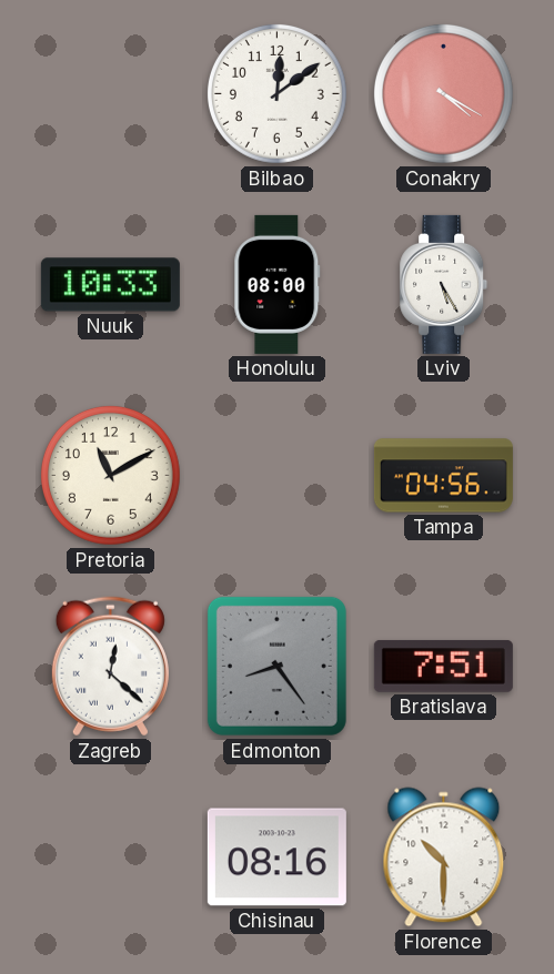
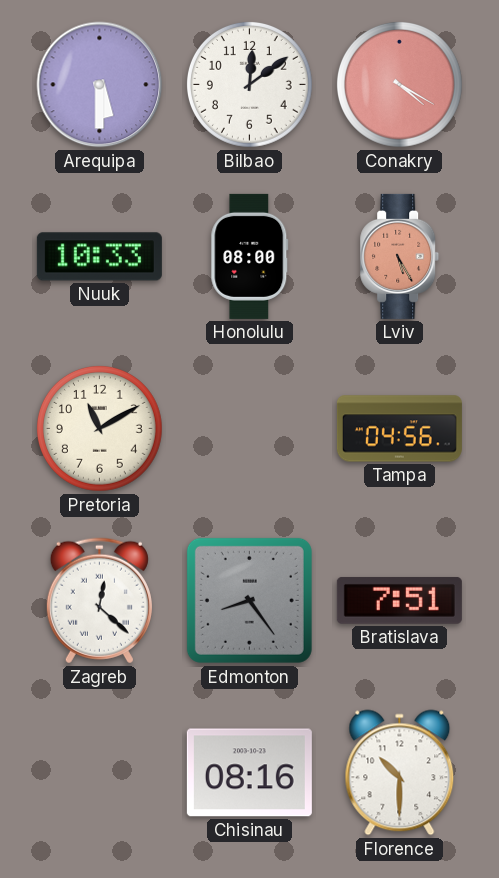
Arequipa: none -> 5:30 (100, 85)
Lviv dial: white -> salmon (400, 256)
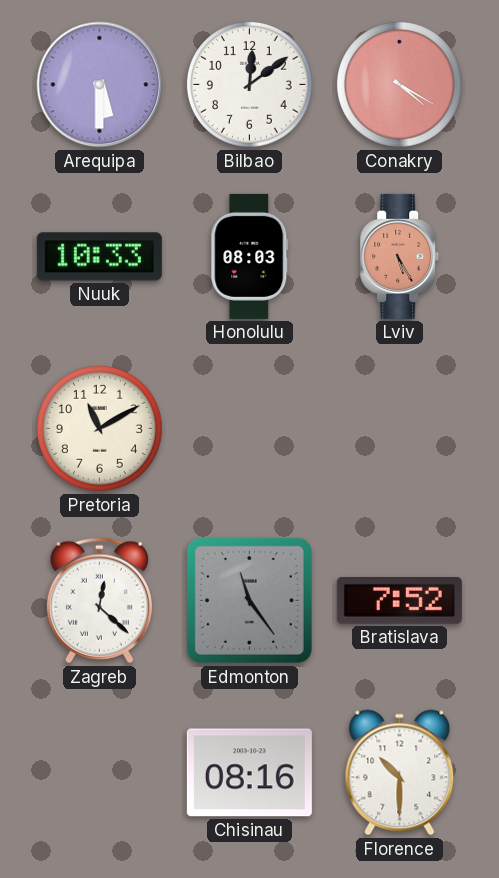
Honolulu: 08:00 -> 08:03 (250, 256)
Tampa: 04:56 -> none (399, 429)
Edmonton: 8:24 -> 11:24 (249, 600)
Bratislava: 7:51 -> 7:52 (399, 600)
